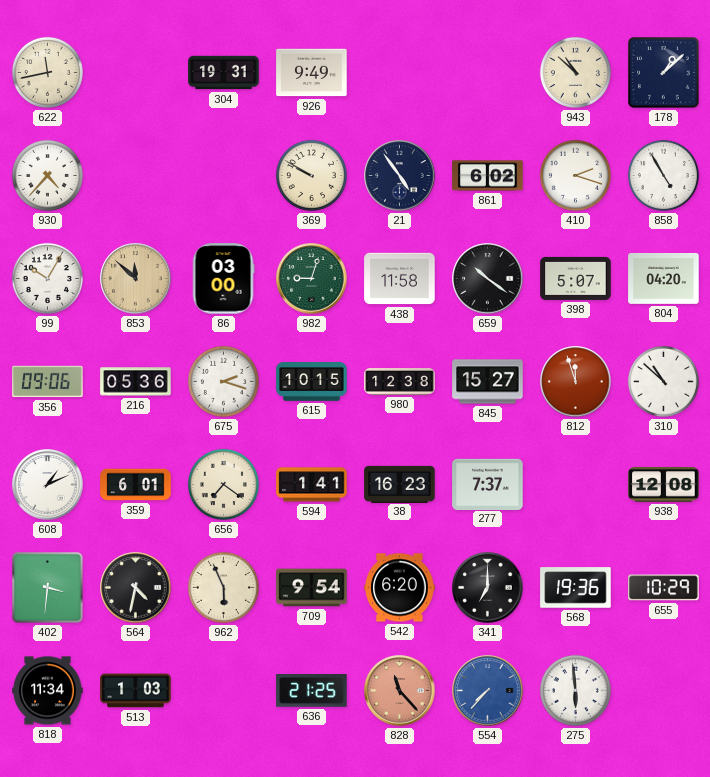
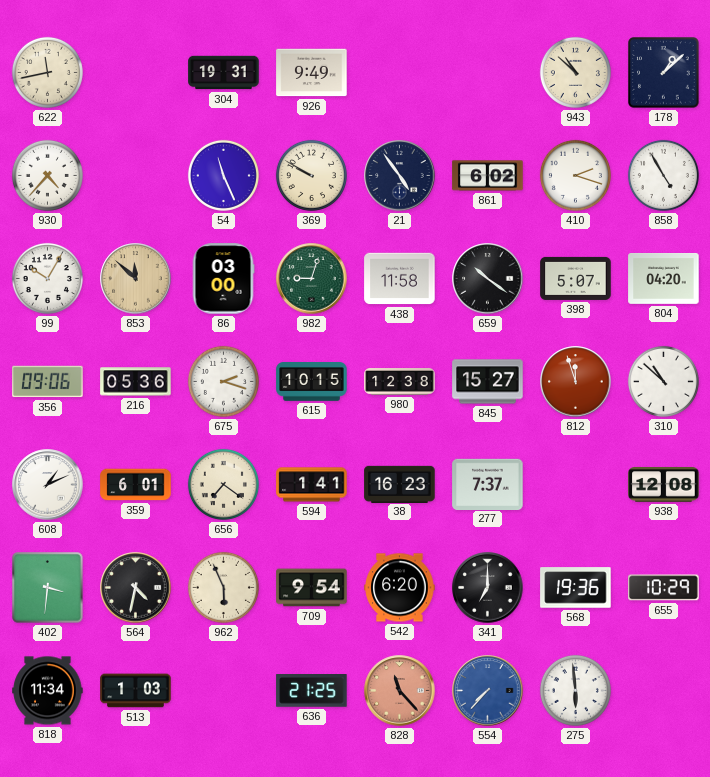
54: none -> 11:26 (223, 175)
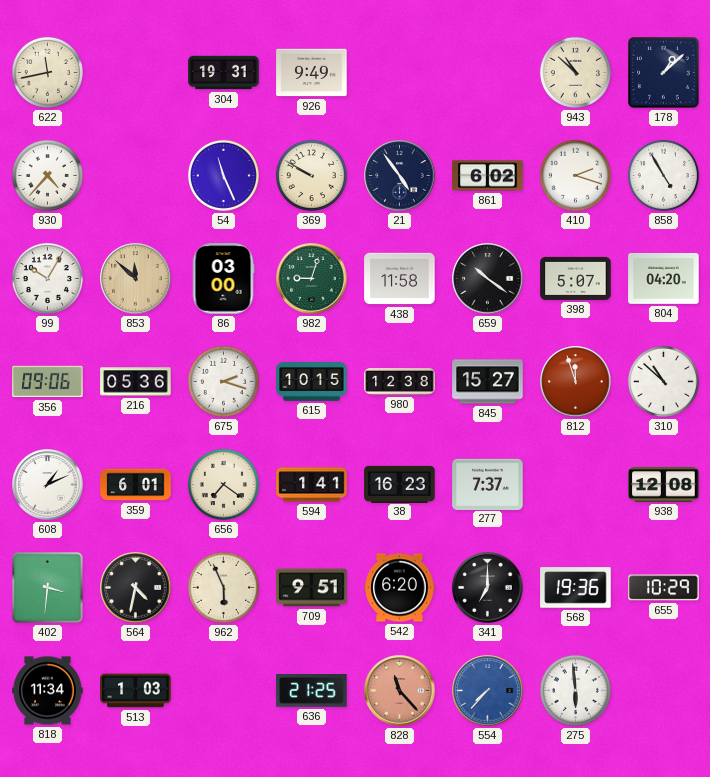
709: 9:54 -> 9:51 (312, 588)
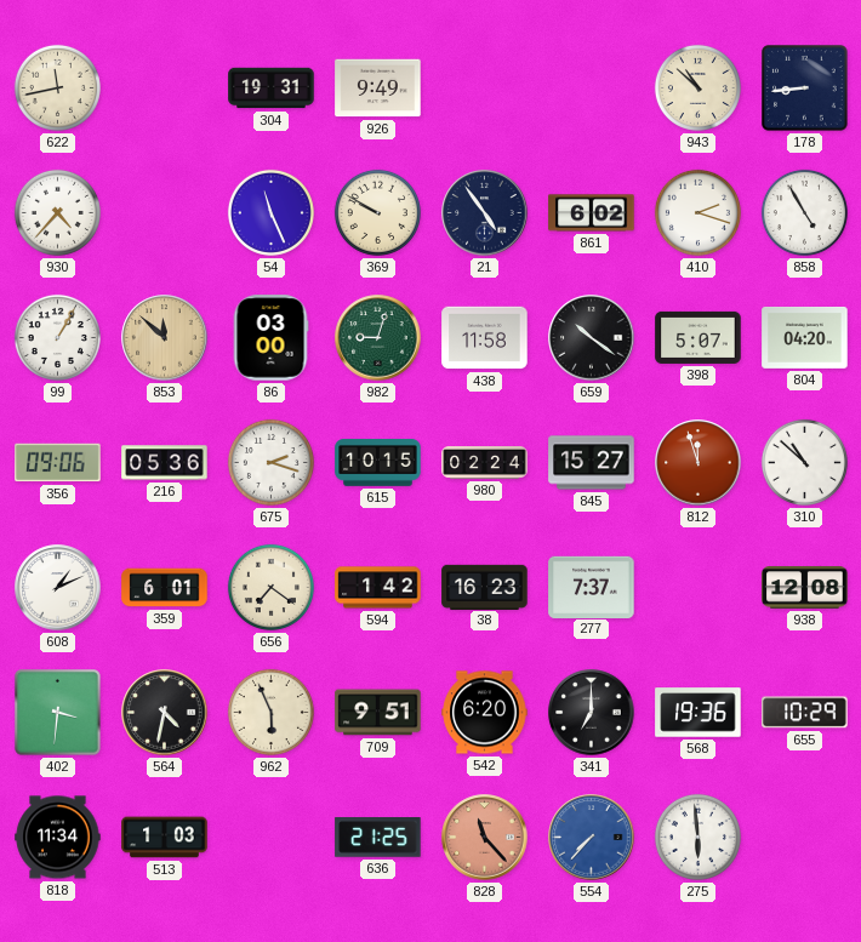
178: 1:08 -> 8:44 (805, 89)
99: 10:05 -> 1:05 (57, 337)
980: 12:38 -> 02:24 (485, 463)
594: 1:41 -> 1:42 (378, 588)
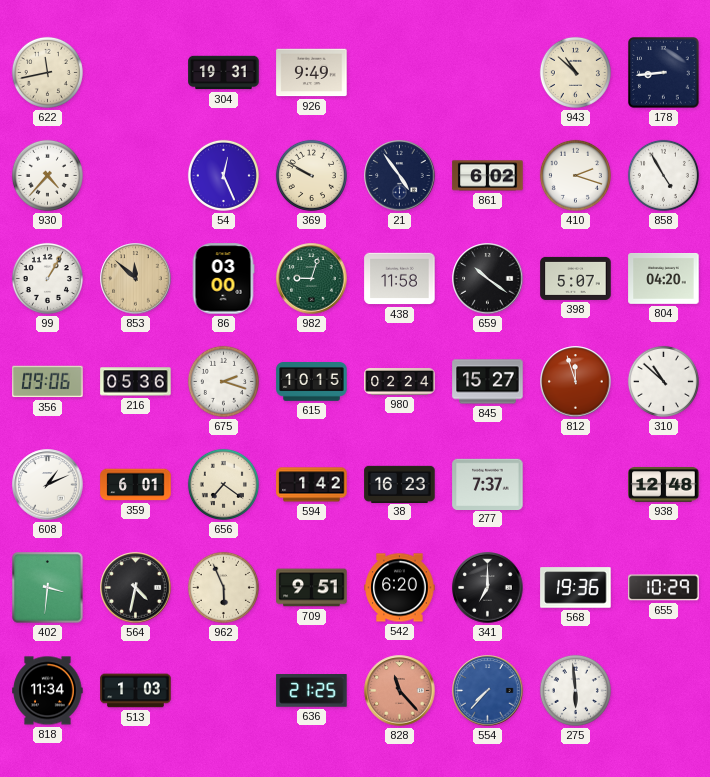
54: 11:26 -> 12:26 (223, 175)
938: 12:08 -> 12:48 (664, 485)
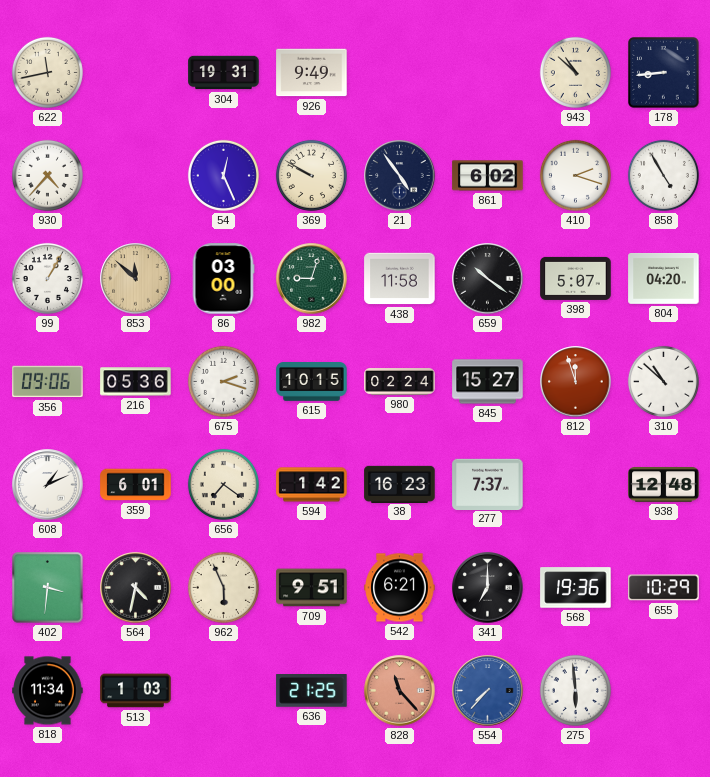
542: 6:20 -> 6:21 (400, 588)
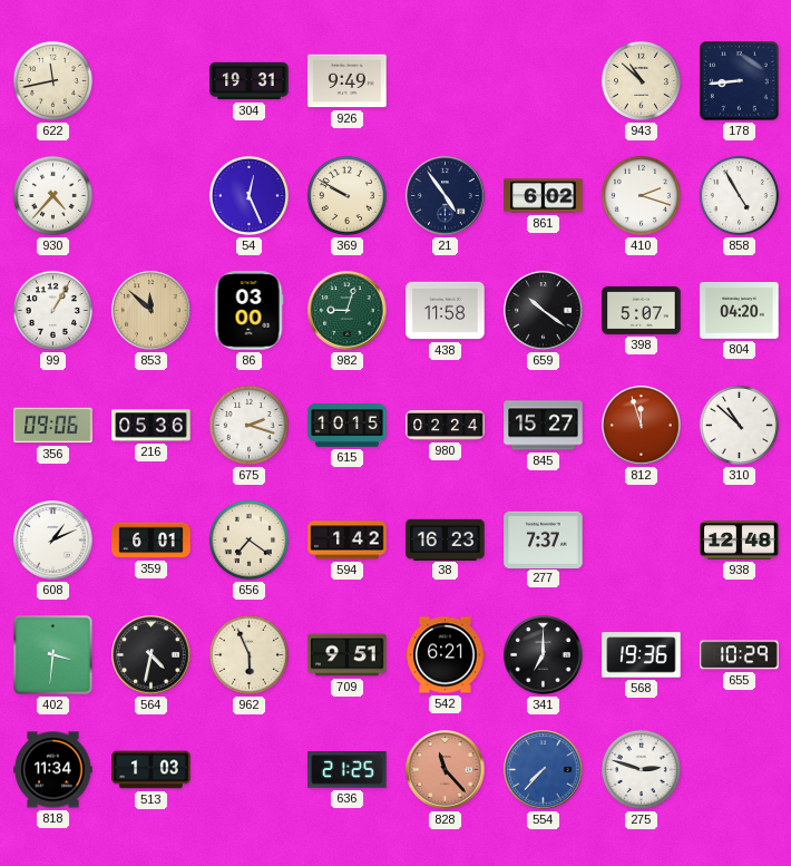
275: 5:59 -> 2:48 (641, 769)
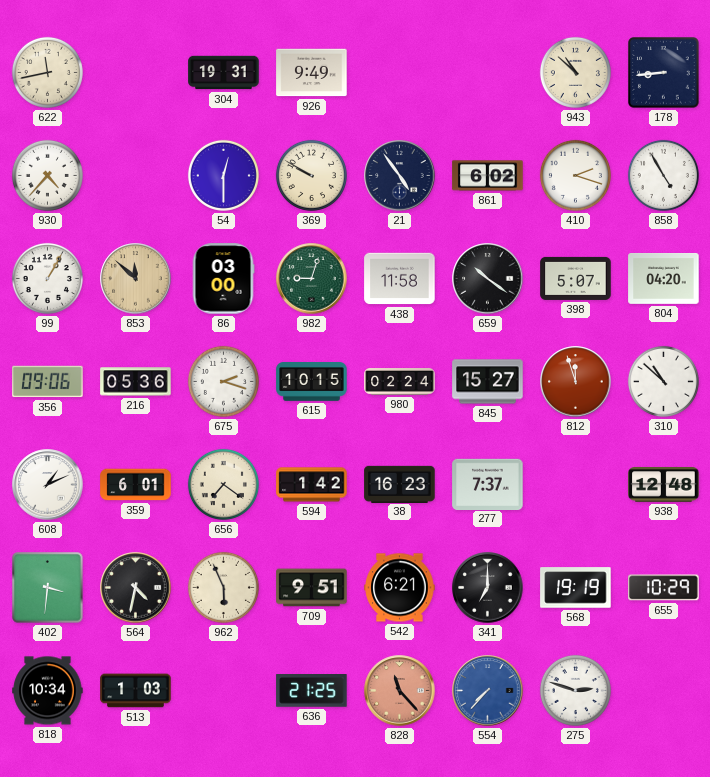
54: 12:26 -> 12:30 (223, 175)
568: 19:36 -> 19:19 (576, 588)
818: 11:34 -> 10:34 (48, 691)
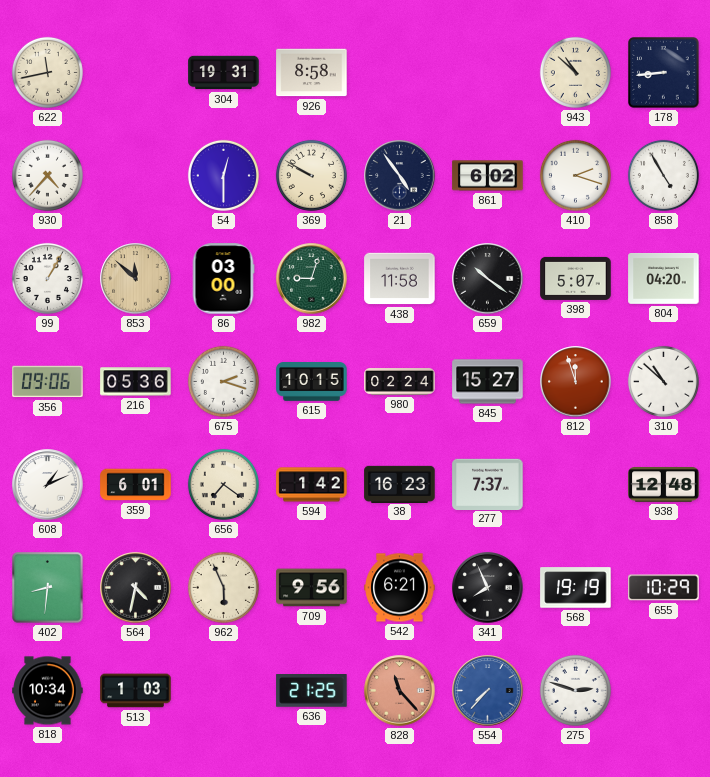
926: 9:49 -> 8:58 (312, 73)
402: 3:31 -> 8:31 (48, 588)
709: 9:51 -> 9:56 (312, 588)
341: 7:00 -> 7:56 (488, 588)
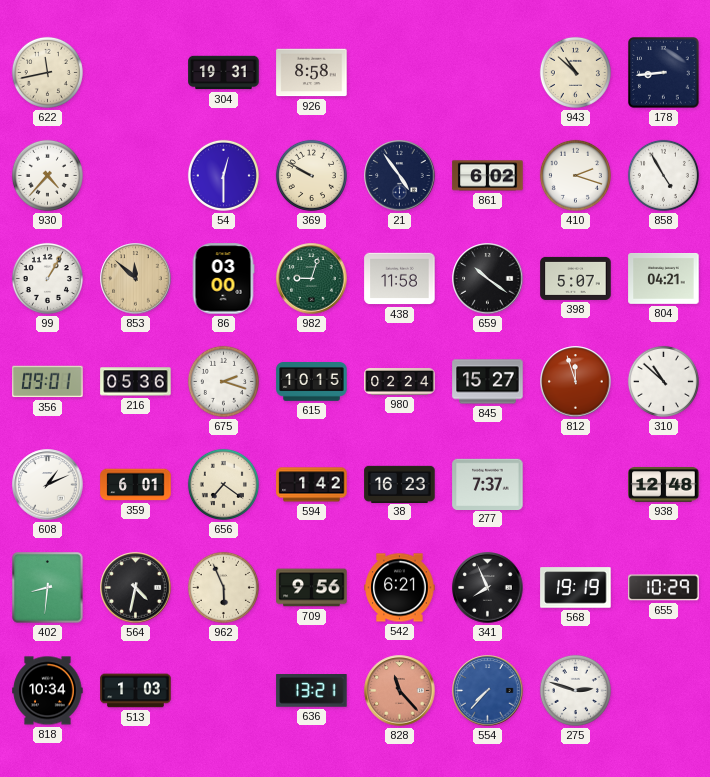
804: 04:20 -> 04:21 (664, 279)
356: 09:06 -> 09:01 (48, 382)
636: 21:25 -> 13:21 (312, 691)
